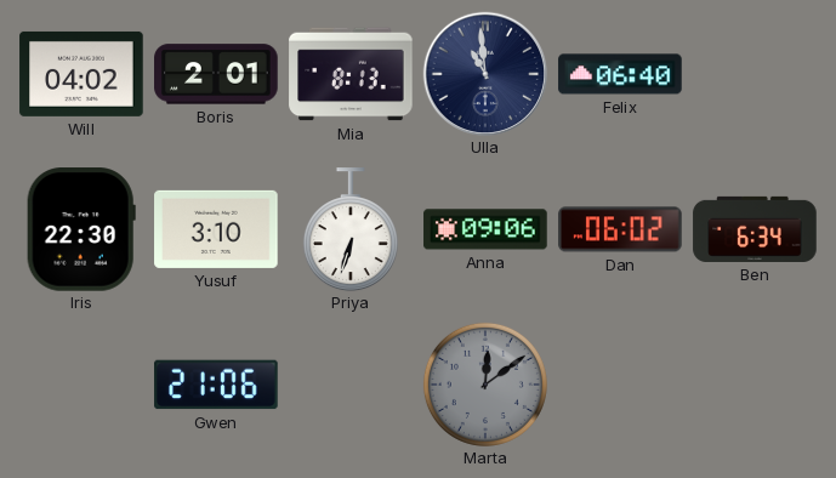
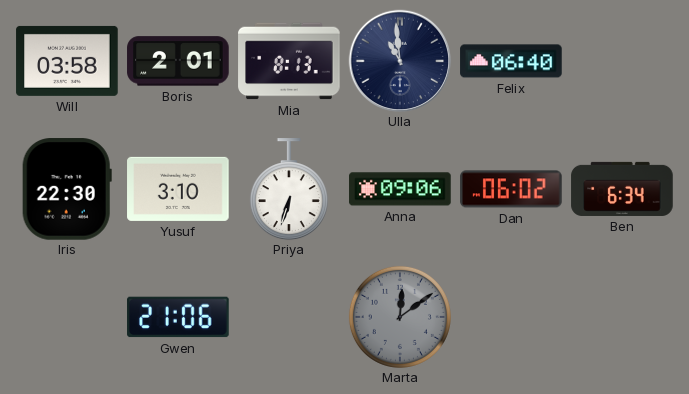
Will: 04:02 -> 03:58 (67, 61)
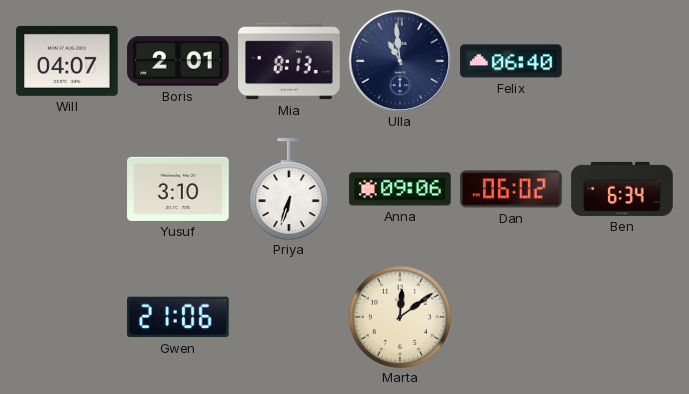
Will: 03:58 -> 04:07 (67, 61)
Iris: 22:30 -> none (67, 189)
Marta dial: grey -> cream (400, 317)
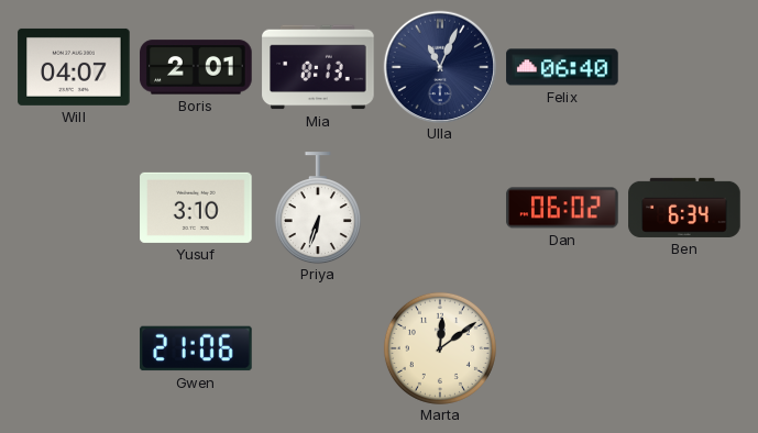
Ulla: 10:59 -> 11:04 (440, 67)
Anna: 09:06 -> none (400, 189)
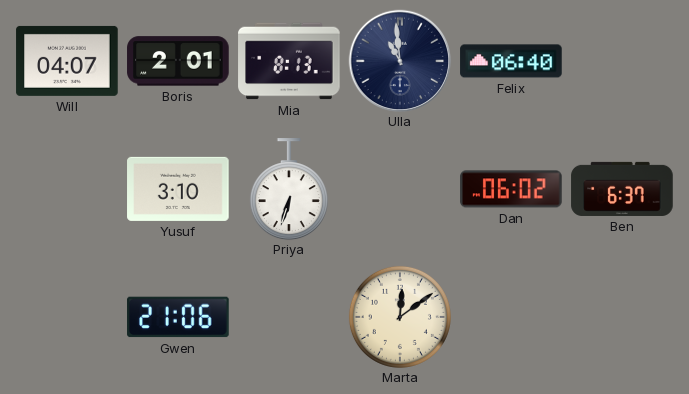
Ulla: 11:04 -> 10:59 (400, 61)
Ben: 6:34 -> 6:37 (622, 189)
